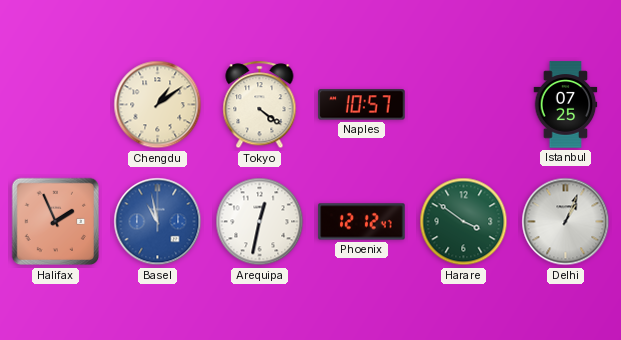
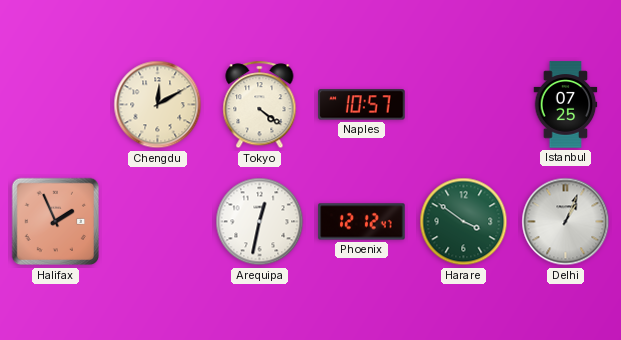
Chengdu: 1:09 -> 12:10 (158, 105)
Basel: 10:58 -> none (158, 222)
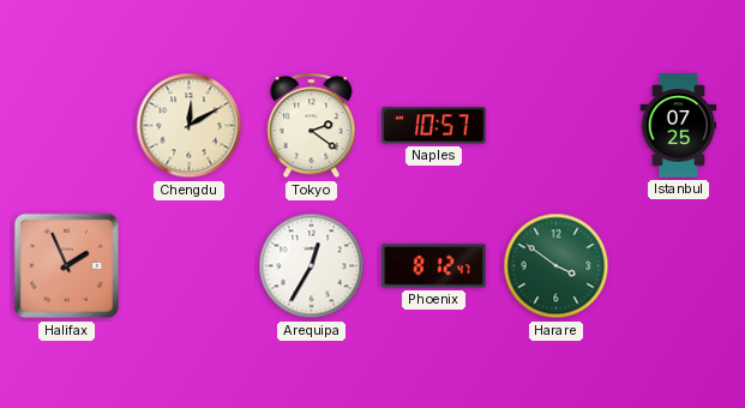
Tokyo: 4:21 -> 2:21 (312, 126)
Arequipa: 12:32 -> 12:35 (312, 266)
Phoenix: 12:12 -> 8:12 (434, 266)
Delhi: 1:04 -> none (566, 222)
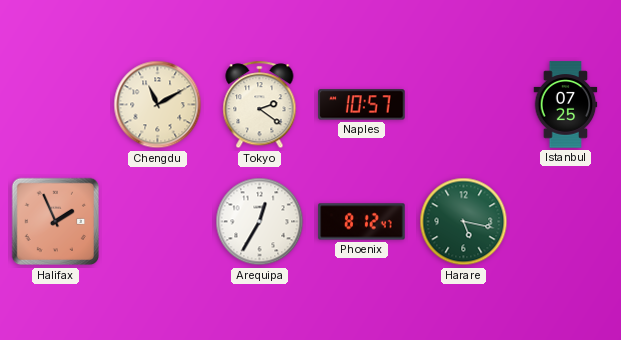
Chengdu: 12:10 -> 11:10 (158, 105)
Harare: 3:51 -> 5:17 (464, 222)
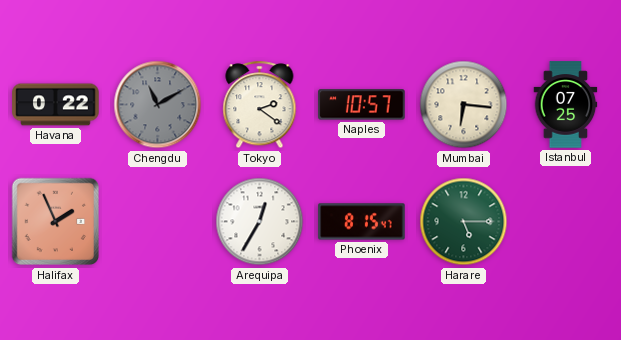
Havana: none -> 0:22 (56, 105)
Chengdu dial: cream -> grey (158, 105)
Mumbai: none -> 6:16 (464, 105)
Phoenix: 8:12 -> 8:15 (362, 222)
Harare: 5:17 -> 5:15 (464, 222)
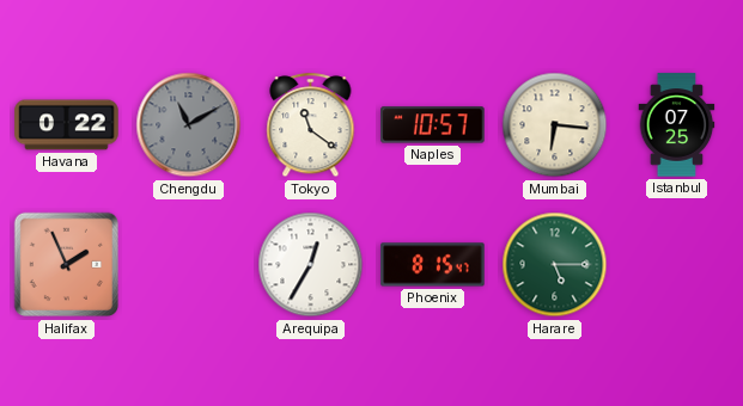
Tokyo: 2:21 -> 11:21 (311, 125)
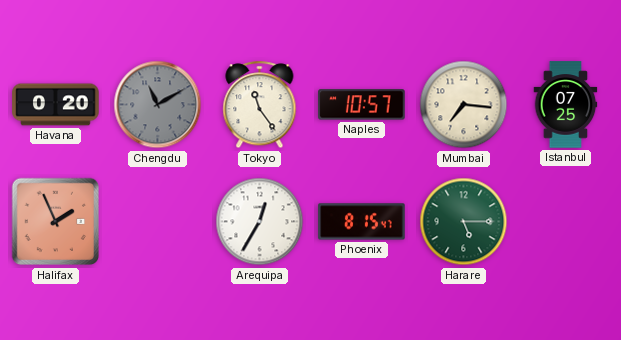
Havana: 0:22 -> 0:20 (56, 105)
Tokyo: 11:21 -> 11:24 (260, 105)
Mumbai: 6:16 -> 7:16 (464, 105)
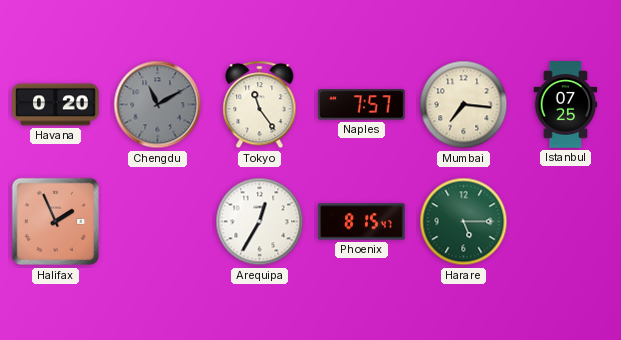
Naples: 10:57 -> 7:57 (362, 105)
